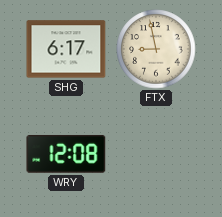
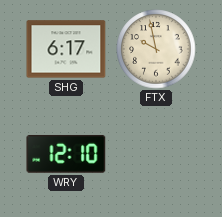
FTX: 8:58 -> 9:58 (156, 49)
WRY: 12:08 -> 12:10 (66, 154)
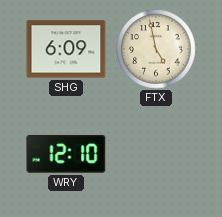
SHG: 6:17 -> 6:09 (66, 49)
FTX: 9:58 -> 4:58 (156, 49)
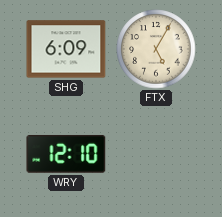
FTX: 4:58 -> 5:05 (156, 49)
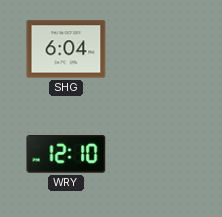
SHG: 6:09 -> 6:04 (66, 49)
FTX: 5:05 -> none (156, 49)
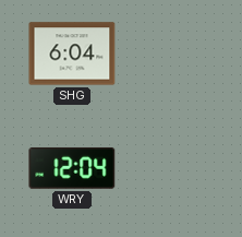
WRY: 12:10 -> 12:04 (72, 168)
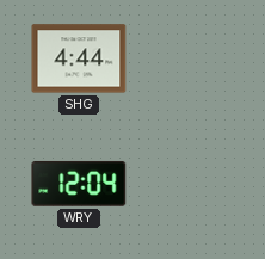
SHG: 6:04 -> 4:44 (79, 58)
